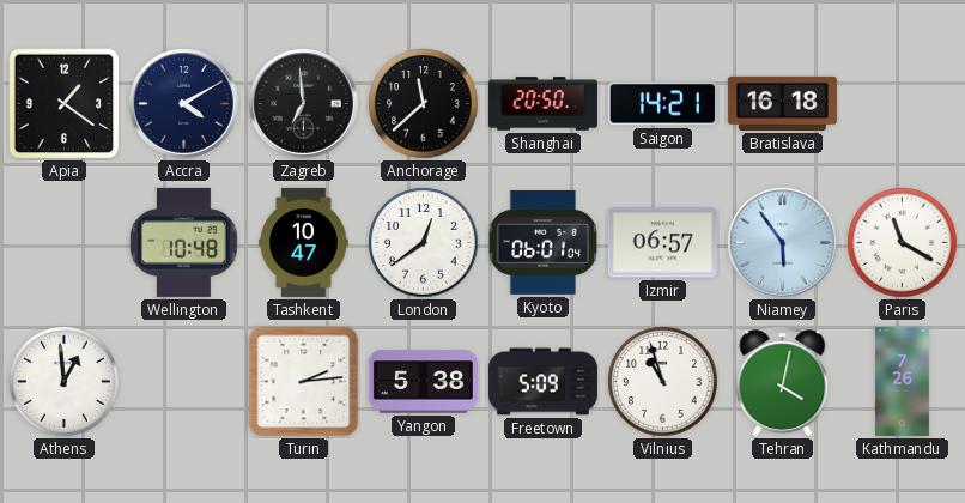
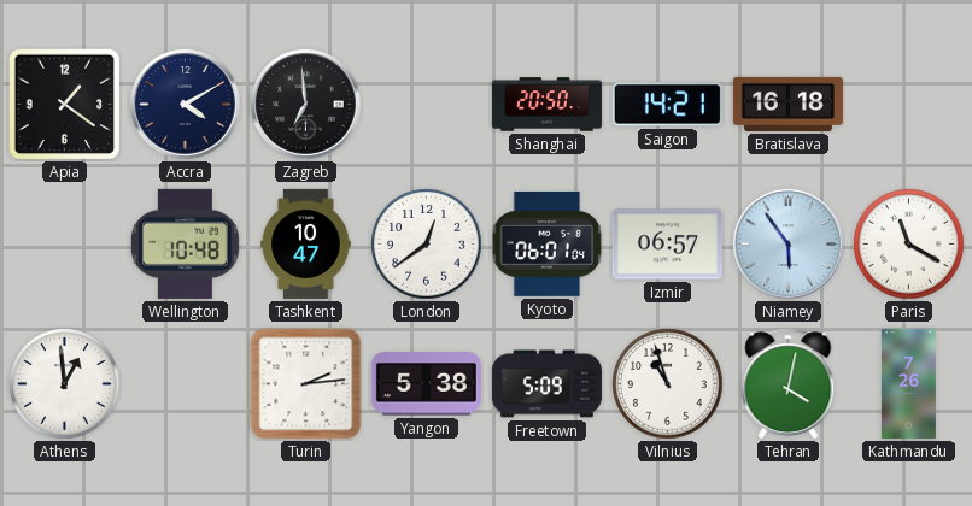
Anchorage: 11:38 -> none (424, 104)
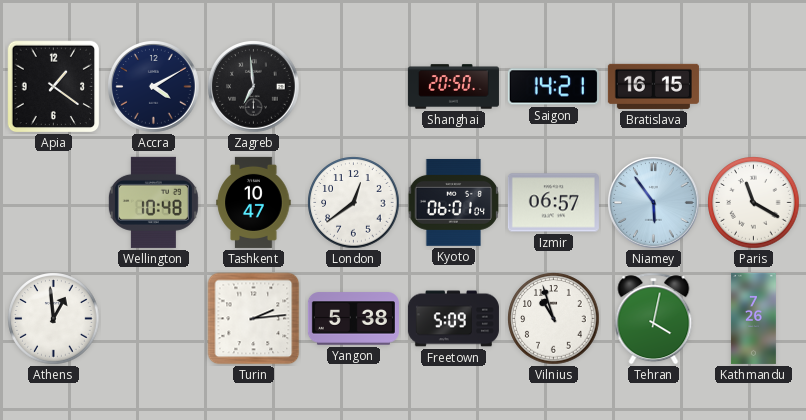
Bratislava: 16:18 -> 16:15 (653, 86)
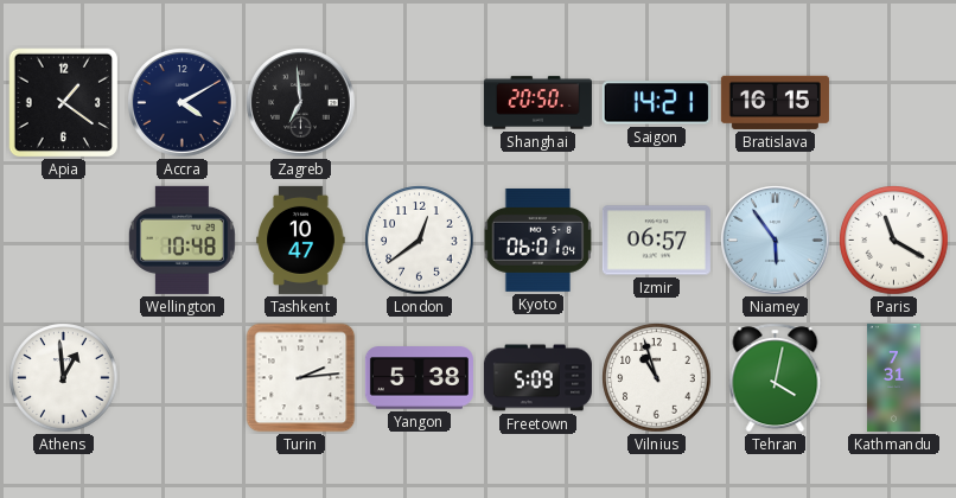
Kathmandu: 7:26 -> 7:31 (893, 377)
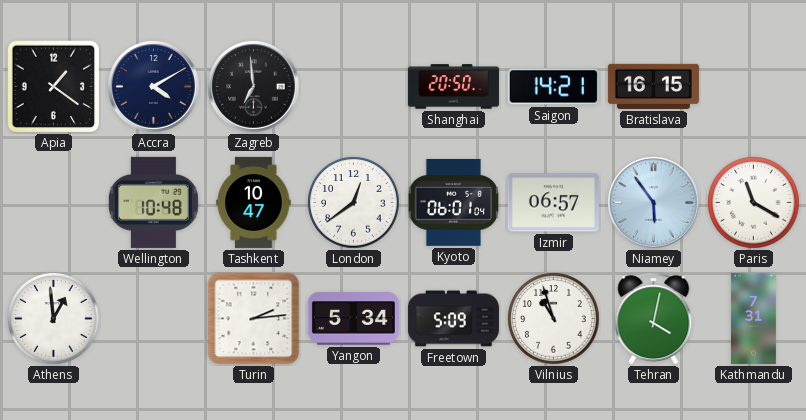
Yangon: 5:38 -> 5:34 (353, 319)
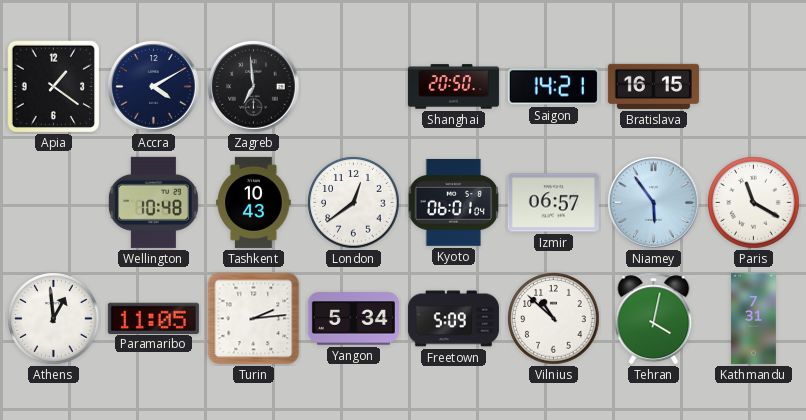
Tashkent: 10:47 -> 10:43 (254, 202)
Paramaribo: none -> 11:05 (153, 318)
Vilnius: 10:57 -> 10:52 (554, 319)
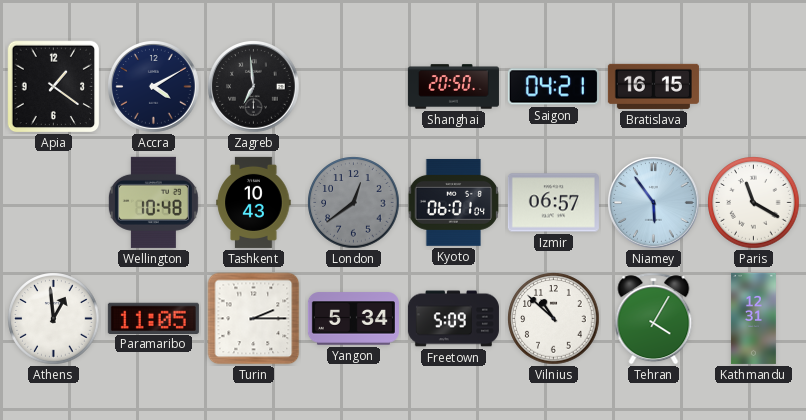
Saigon: 14:21 -> 04:21 (553, 87)
London dial: white -> grey (354, 203)
Turin: 2:14 -> 2:15 (254, 319)
Tehran: 4:02 -> 4:05 (654, 319)
Kathmandu: 7:31 -> 12:31 (753, 318)
